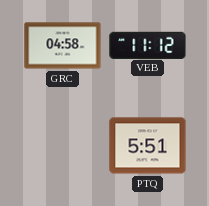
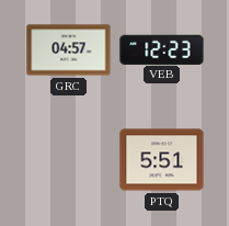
GRC: 04:58 -> 04:57 (69, 50)
VEB: 11:12 -> 12:23 (162, 49)
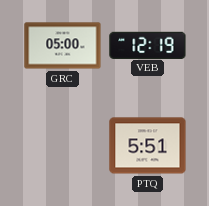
GRC: 04:57 -> 05:00 (63, 46)
VEB: 12:23 -> 12:19 (148, 45)
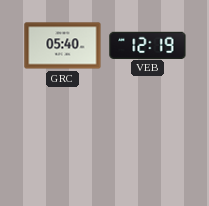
GRC: 05:00 -> 05:40 (63, 46)
PTQ: 5:51 -> none (148, 146)
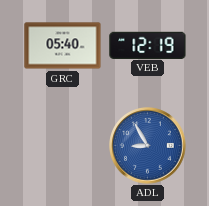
ADL: none -> 8:55 (148, 146)
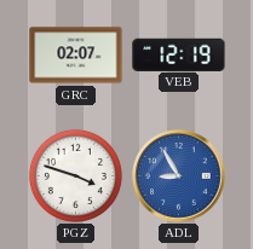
GRC: 05:40 -> 02:07 (76, 56)
PGZ: none -> 3:48 (75, 175)
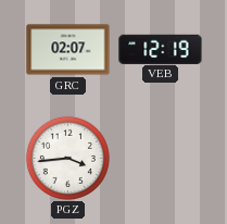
PGZ: 3:48 -> 3:44 (67, 158)
ADL: 8:55 -> none (179, 176)
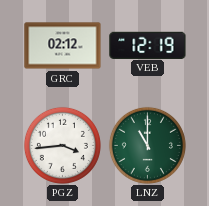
GRC: 02:07 -> 02:12 (63, 46)
LNZ: none -> 11:00 (147, 145)
